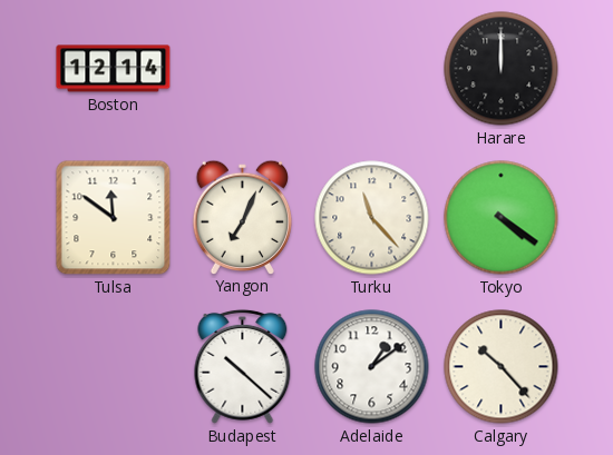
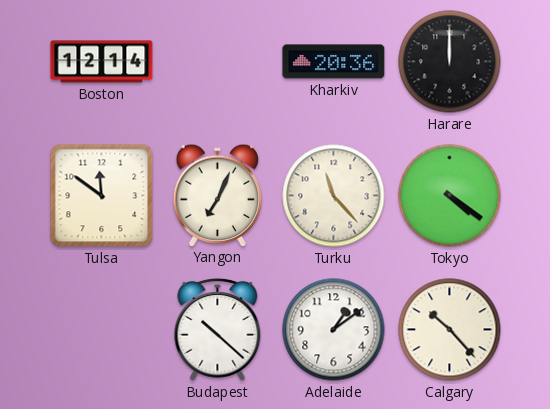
Kharkiv: none -> 20:36 (334, 62)
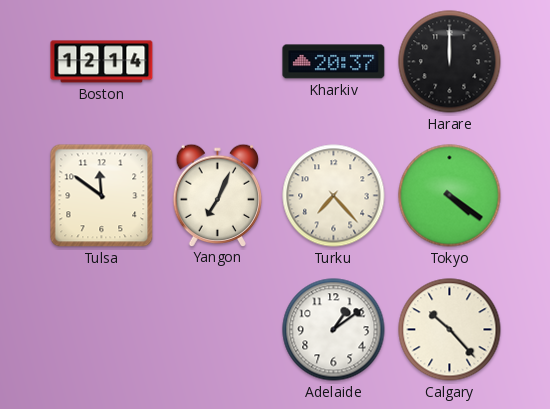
Kharkiv: 20:36 -> 20:37 (334, 62)
Turku: 11:23 -> 7:23 (334, 196)
Budapest: 10:22 -> none (218, 329)
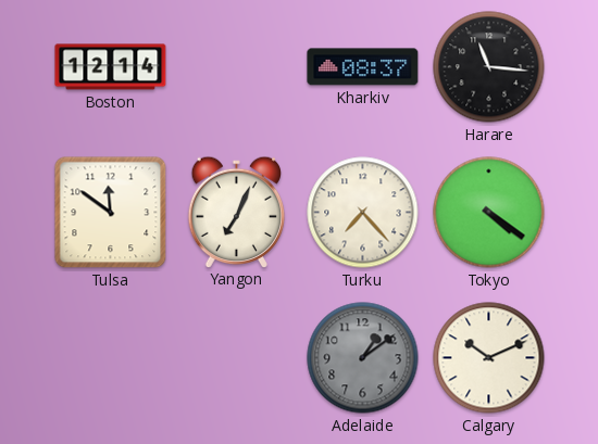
Kharkiv: 20:37 -> 08:37 (363, 67)
Harare: 12:00 -> 11:16 (489, 67)
Adelaide dial: white -> grey (363, 358)
Calgary: 10:23 -> 10:11 (489, 358)
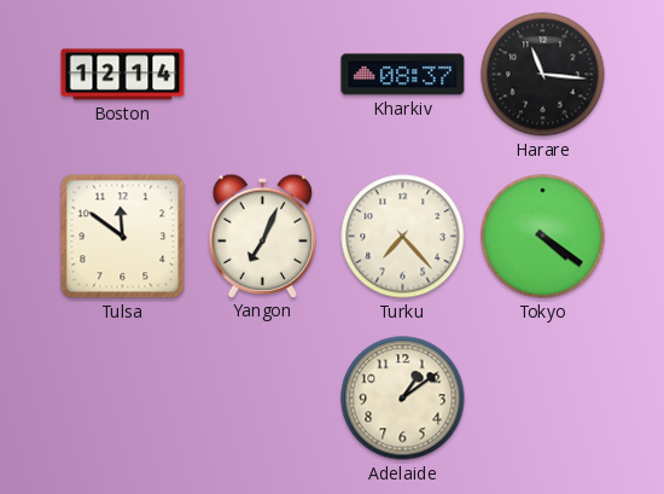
Adelaide dial: grey -> cream (403, 399)
Calgary: 10:11 -> none (489, 358)
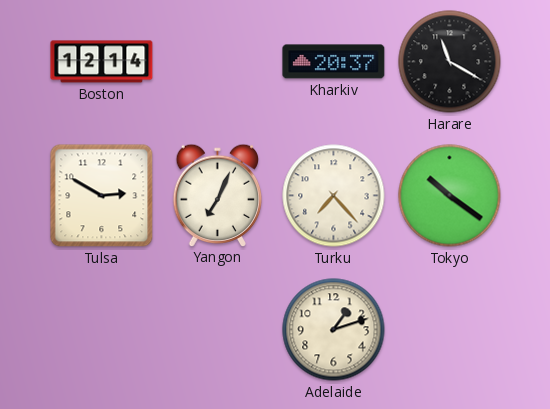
Kharkiv: 08:37 -> 20:37 (334, 62)
Harare: 11:16 -> 11:20 (450, 62)
Tulsa: 11:51 -> 2:50 (102, 196)
Tokyo: 4:21 -> 10:21 (450, 196)
Adelaide: 1:09 -> 1:12 (334, 330)
